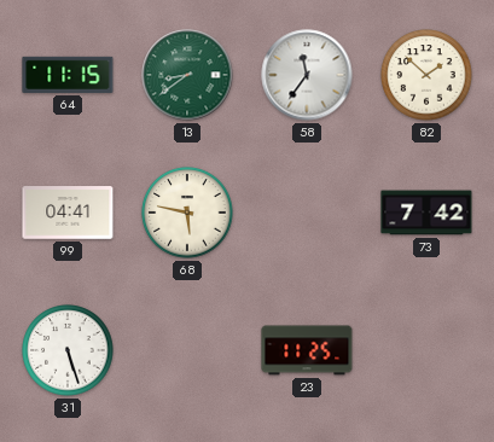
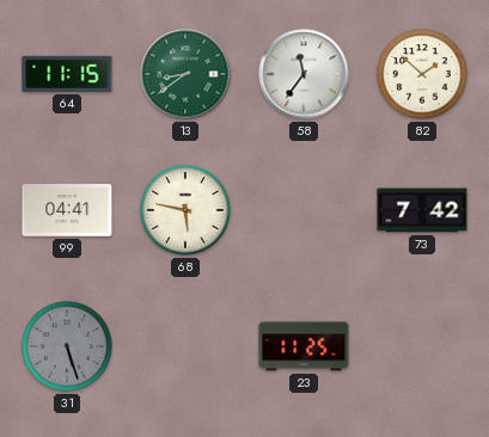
31 dial: white -> grey (67, 346)
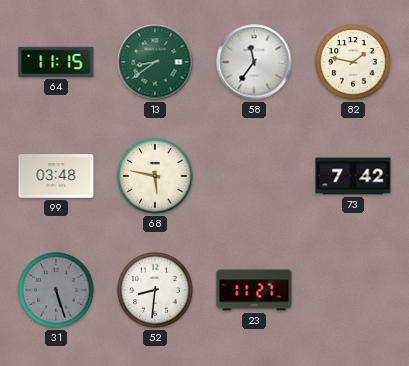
82: 1:52 -> 1:47 (353, 62)
99: 04:41 -> 03:48 (56, 176)
52: none -> 8:31 (155, 290)
23: 11:25 -> 11:27 (254, 290)
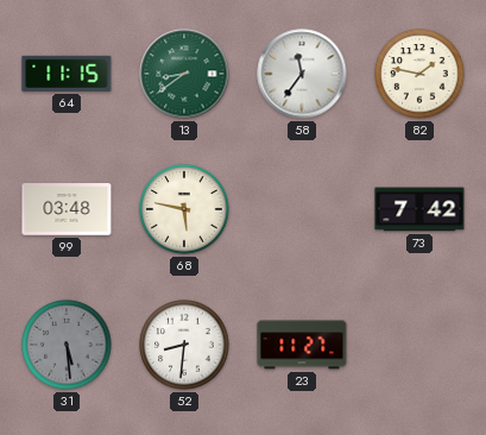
31: 5:27 -> 5:29 (67, 345)
